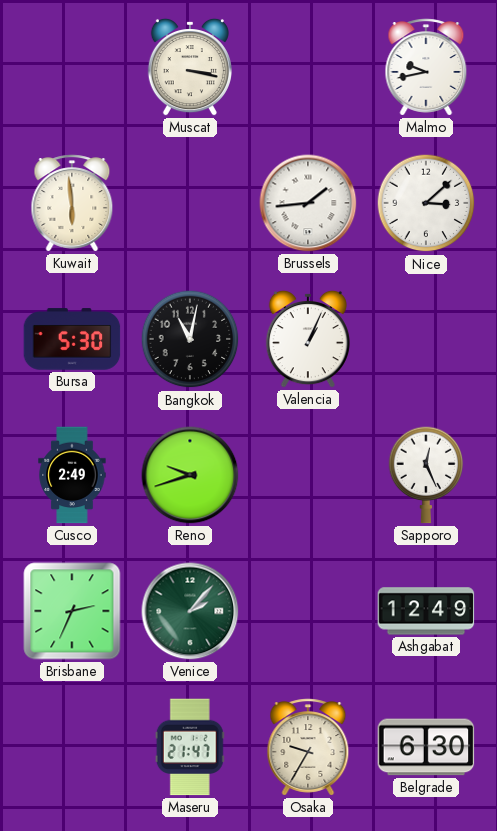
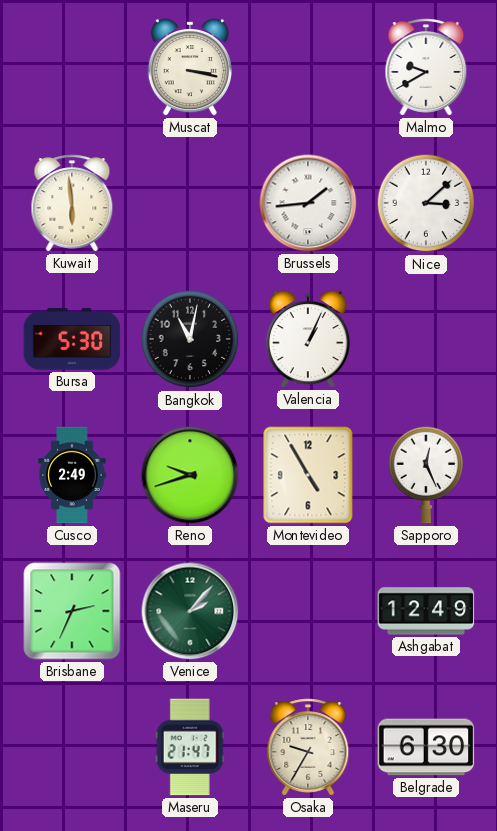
Malmo: 9:43 -> 9:40 (426, 67)
Montevideo: none -> 4:55 (308, 475)
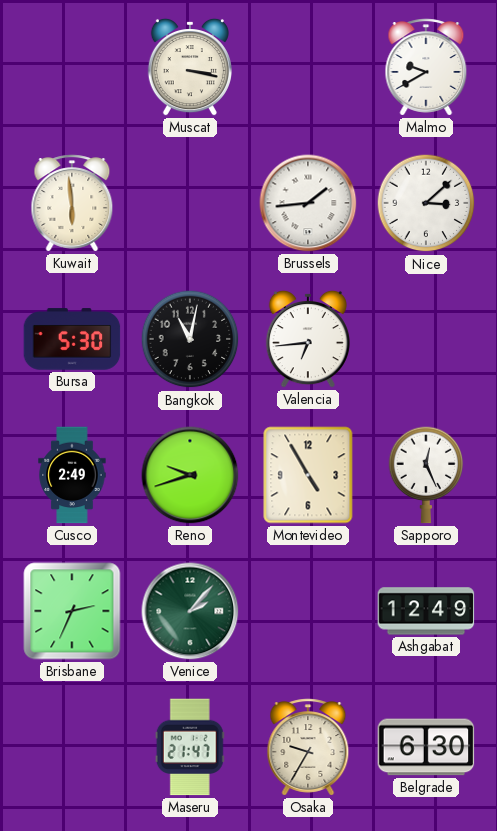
Valencia: 1:04 -> 6:44 (308, 339)
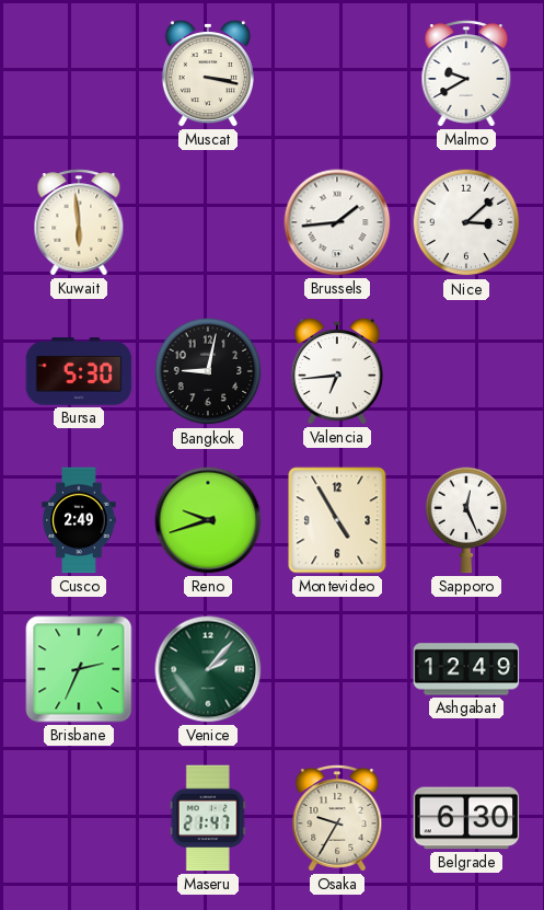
Bangkok: 11:02 -> 9:02 (208, 371)
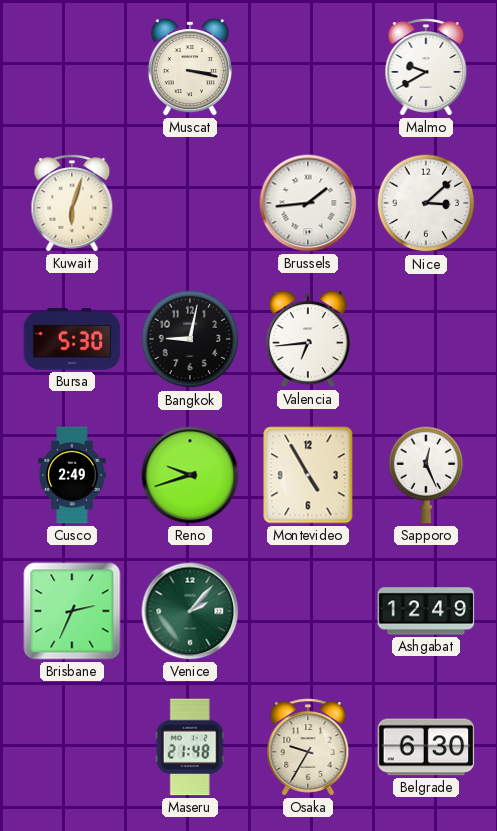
Kuwait: 5:59 -> 6:03 (72, 203)
Maseru: 21:47 -> 21:48 (190, 747)
